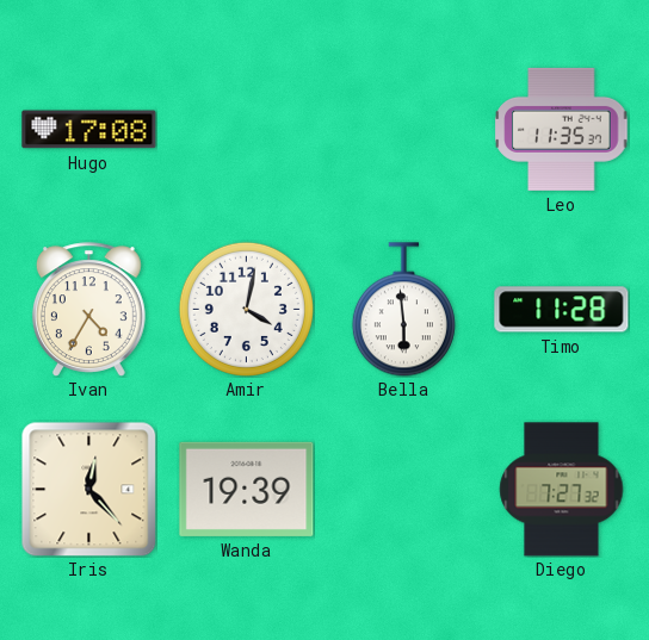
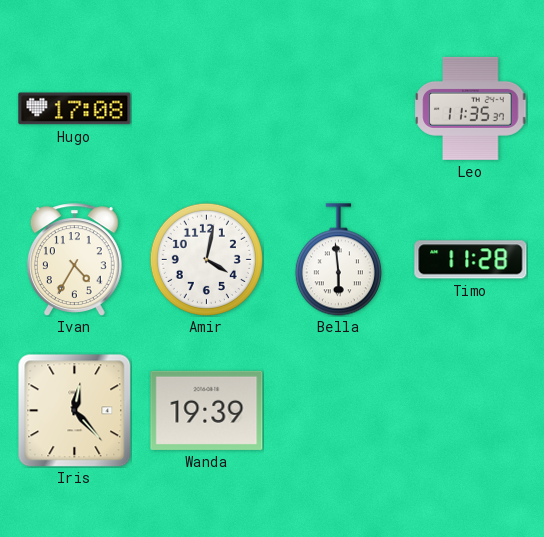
Diego: 7:27 -> none (562, 490)
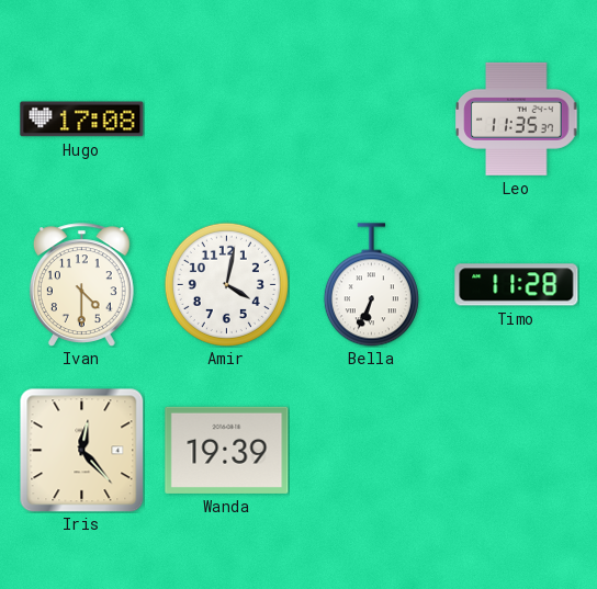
Ivan: 4:35 -> 4:30 (81, 285)
Bella: 5:59 -> 6:34 (371, 285)
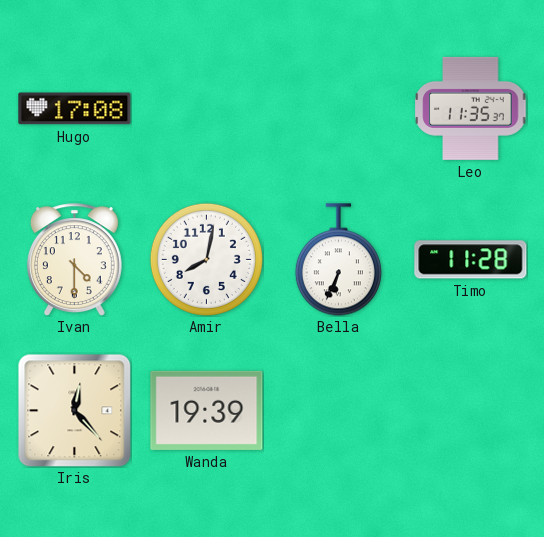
Amir: 4:02 -> 8:02 (206, 259)
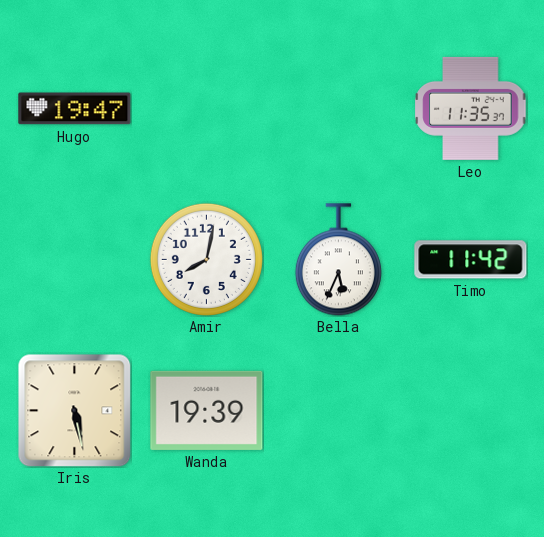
Hugo: 17:08 -> 19:47 (75, 109)
Ivan: 4:30 -> none (74, 260)
Bella: 6:34 -> 5:34 (338, 260)
Timo: 11:28 -> 11:42 (471, 260)
Iris: 12:23 -> 5:28 (74, 410)
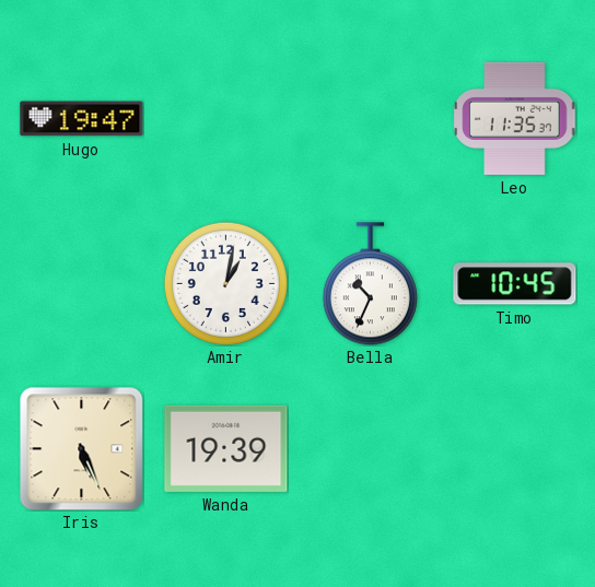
Amir: 8:02 -> 1:02 (225, 283)
Bella: 5:34 -> 10:34 (370, 284)
Timo: 11:42 -> 10:45 (515, 284)
Iris: 5:28 -> 5:26 (81, 448)
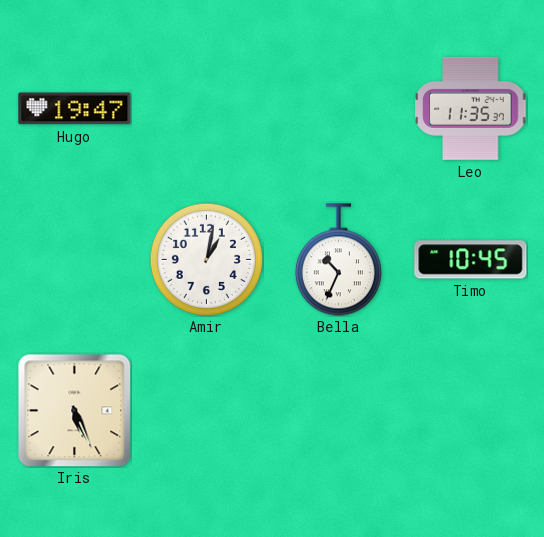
Wanda: 19:39 -> none (226, 448)
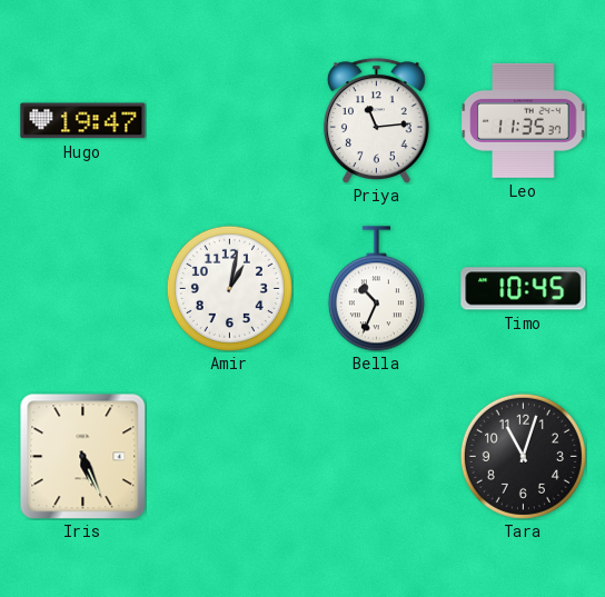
Priya: none -> 11:14 (376, 121)
Tara: none -> 11:03 (523, 456)
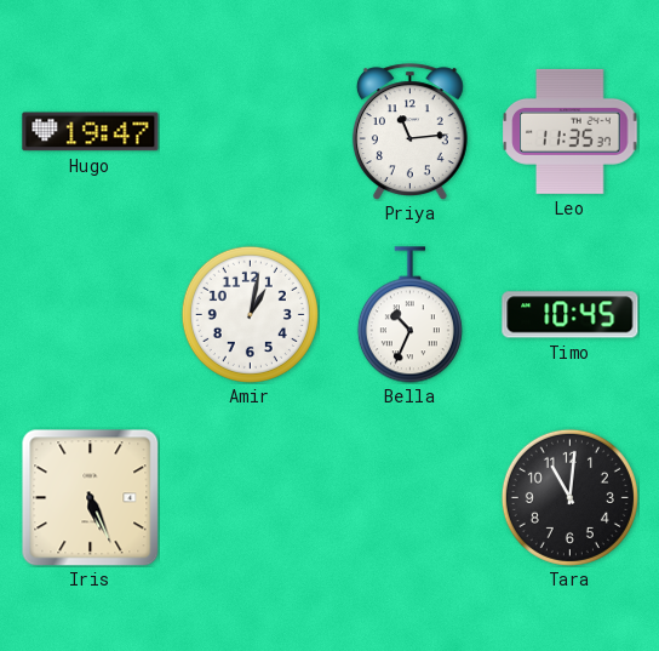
Tara: 11:03 -> 11:01 (569, 497)
